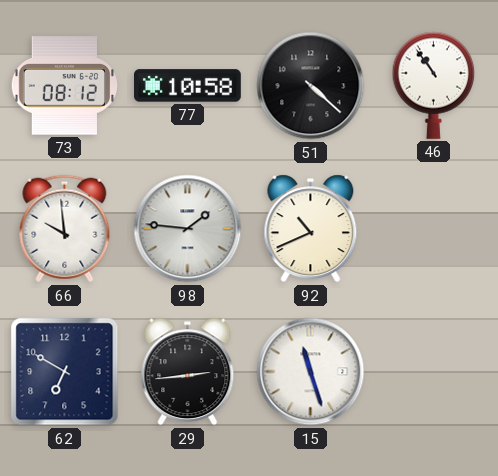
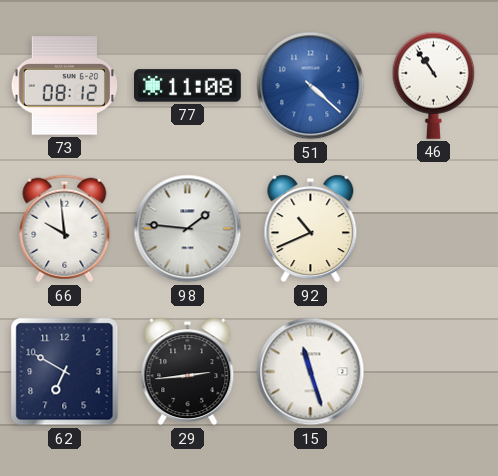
77: 10:58 -> 11:08 (188, 86)
51 dial: black -> blue (311, 86)
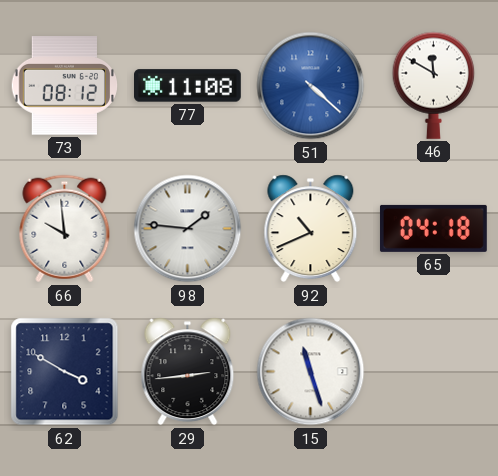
46: 10:54 -> 11:50 (434, 85)
65: none -> 04:18 (433, 228)
62: 6:50 -> 3:50 (65, 372)
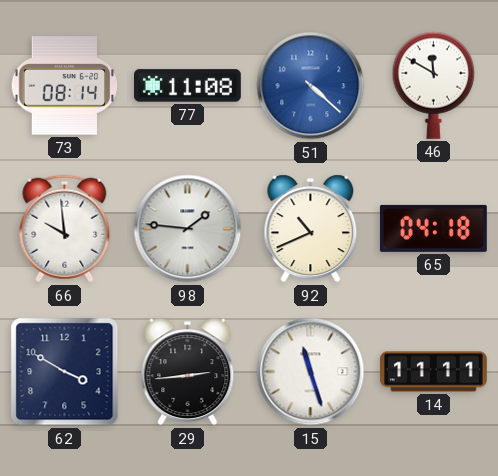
73: 08:12 -> 08:14 (65, 86)
14: none -> 11:11 (434, 372)
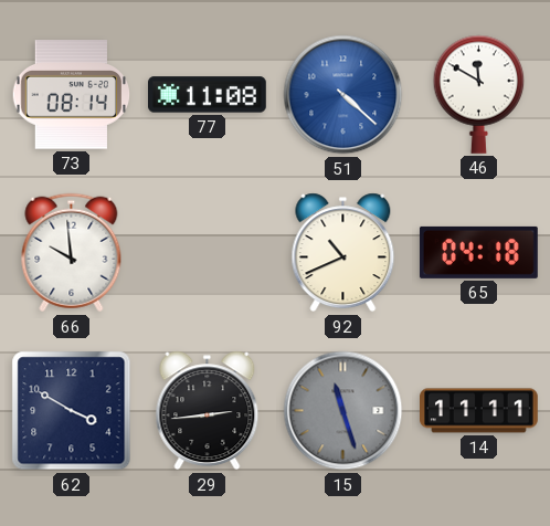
98: 1:46 -> none (188, 229)
15 dial: white -> grey (343, 411)
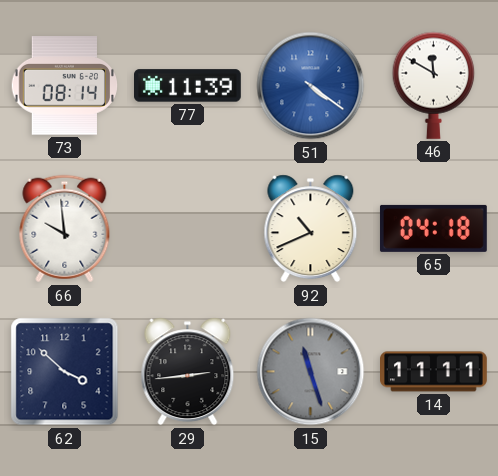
77: 11:08 -> 11:39 (188, 86)
51: 4:22 -> 4:21 (311, 86)
62: 3:50 -> 3:52 (65, 372)
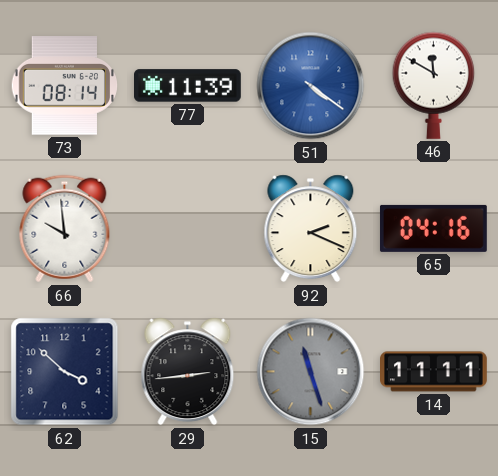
92: 10:41 -> 2:19 (311, 229)
65: 04:18 -> 04:16 (433, 228)
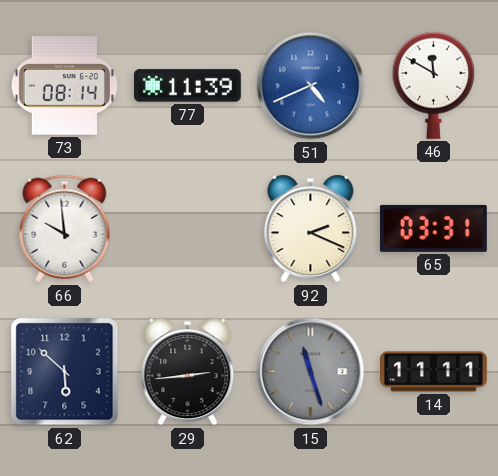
51: 4:21 -> 4:41 (311, 86)
65: 04:16 -> 03:31 (433, 228)
62: 3:52 -> 5:52 (65, 372)
